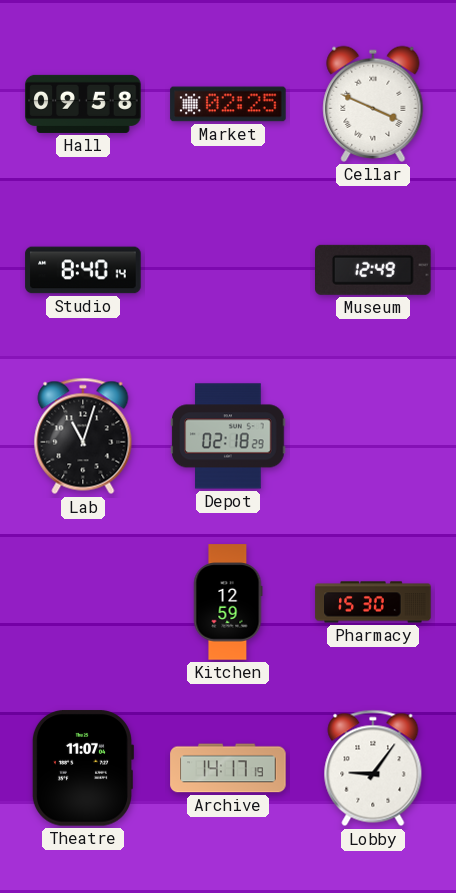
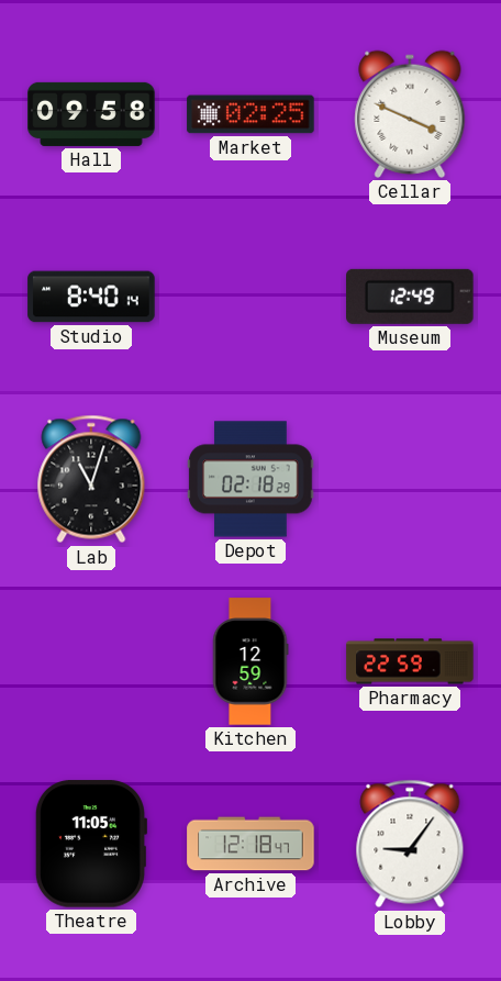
Pharmacy: 15:30 -> 22:59 (410, 661)
Theatre: 11:07 -> 11:05 (90, 844)
Archive: 14:17 -> 12:18 (250, 844)
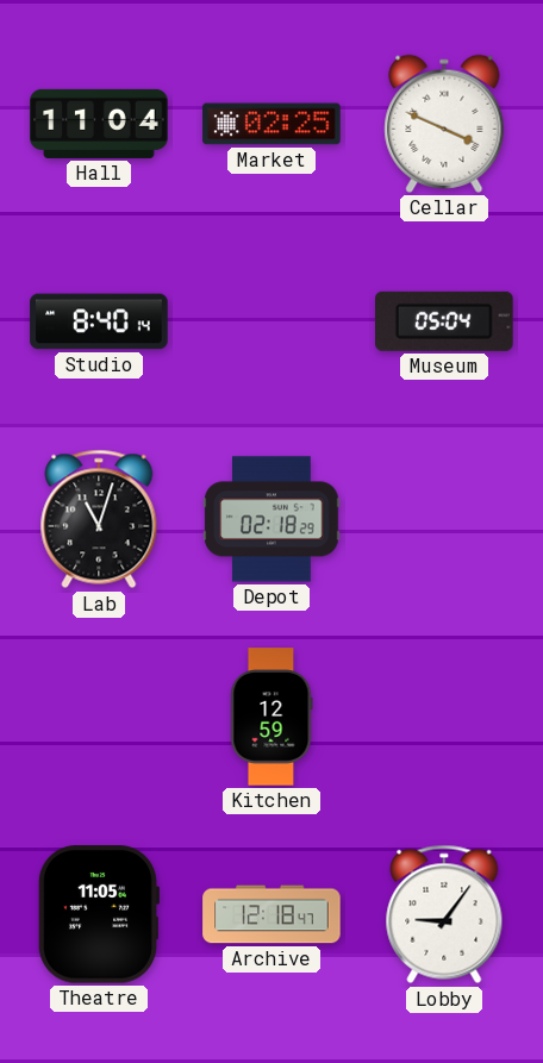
Hall: 09:58 -> 11:04 (99, 124)
Museum: 12:49 -> 05:04 (445, 321)
Pharmacy: 22:59 -> none (410, 661)
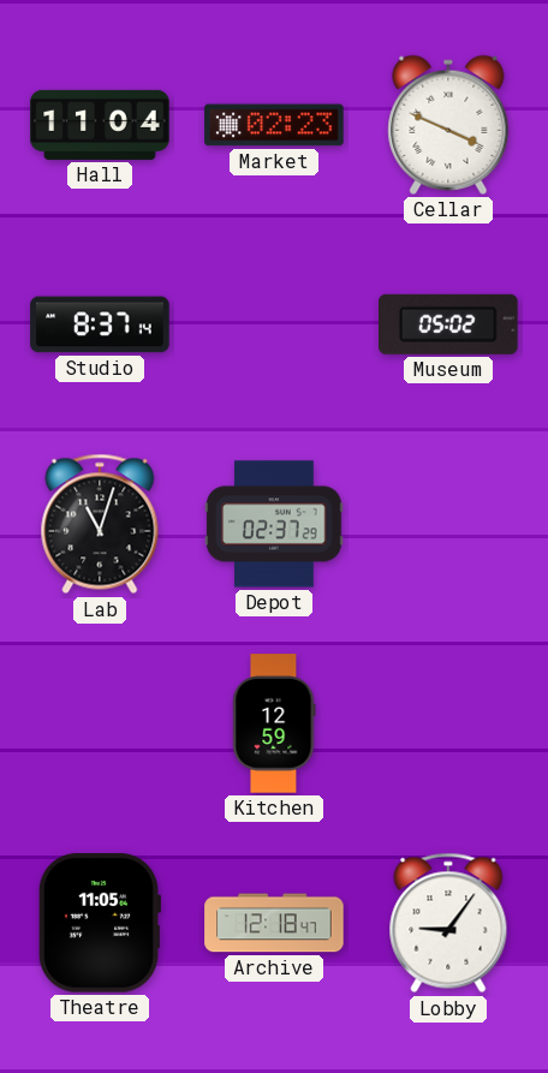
Market: 02:25 -> 02:23 (274, 125)
Studio: 8:40 -> 8:37 (100, 324)
Museum: 05:04 -> 05:02 (449, 324)
Depot: 02:18 -> 02:37 (274, 524)
